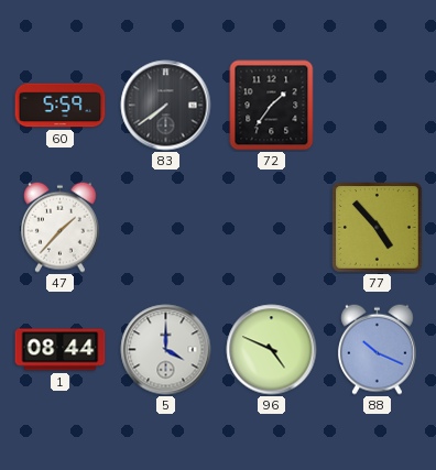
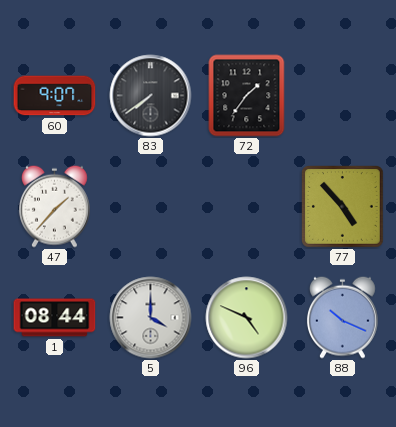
60: 5:59 -> 9:07 (55, 96)
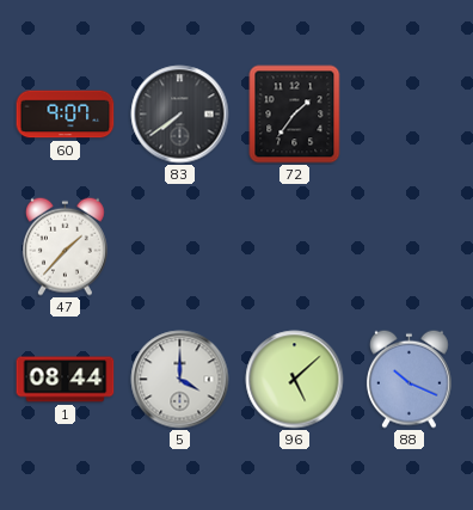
77: 4:53 -> none (343, 207)
96: 4:49 -> 5:08 (295, 380)
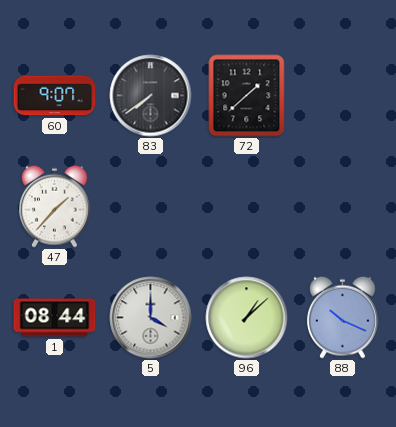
72: 1:36 -> 1:38 (247, 96)
96: 5:08 -> 1:08 (247, 318)
